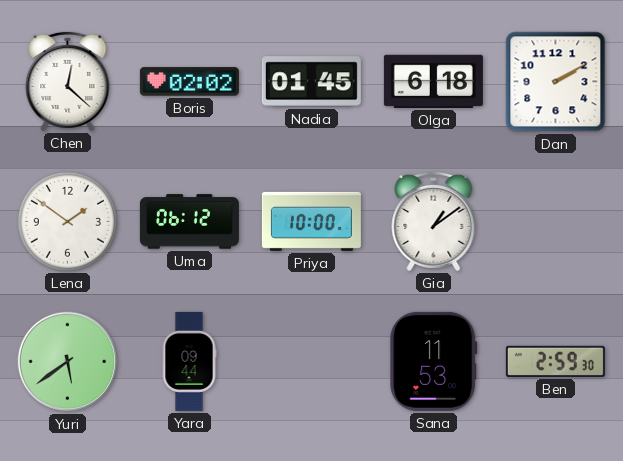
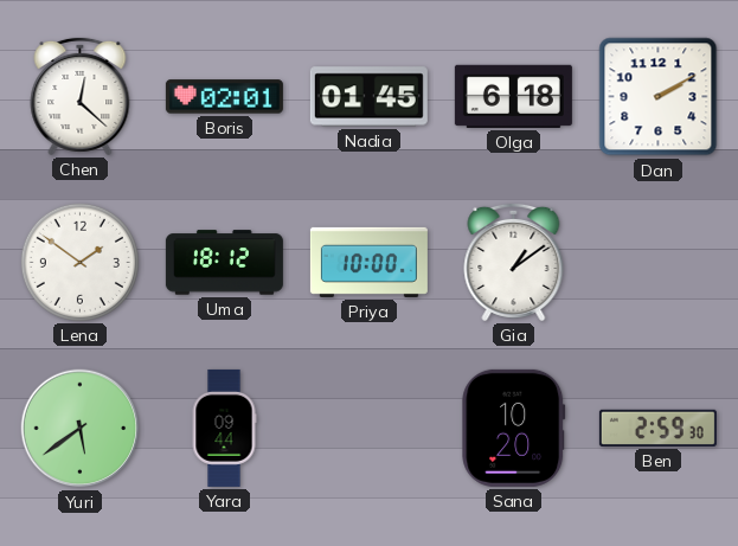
Boris: 02:02 -> 02:01 (224, 97)
Uma: 06:12 -> 18:12 (224, 263)
Sana: 11:53 -> 10:20 (514, 428)
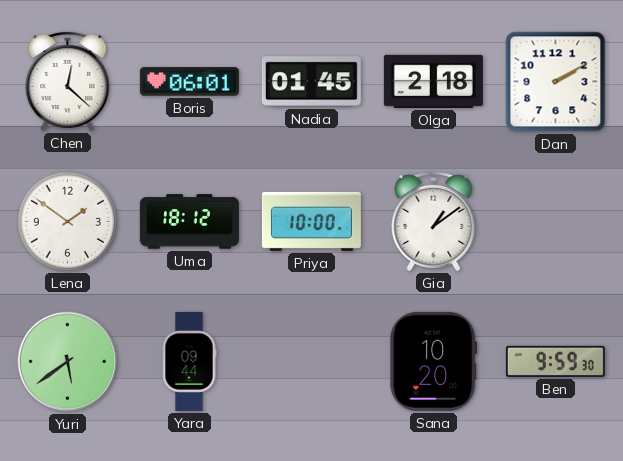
Boris: 02:01 -> 06:01 (189, 82)
Olga: 6:18 -> 2:18 (433, 81)
Ben: 2:59 -> 9:59 (555, 361)
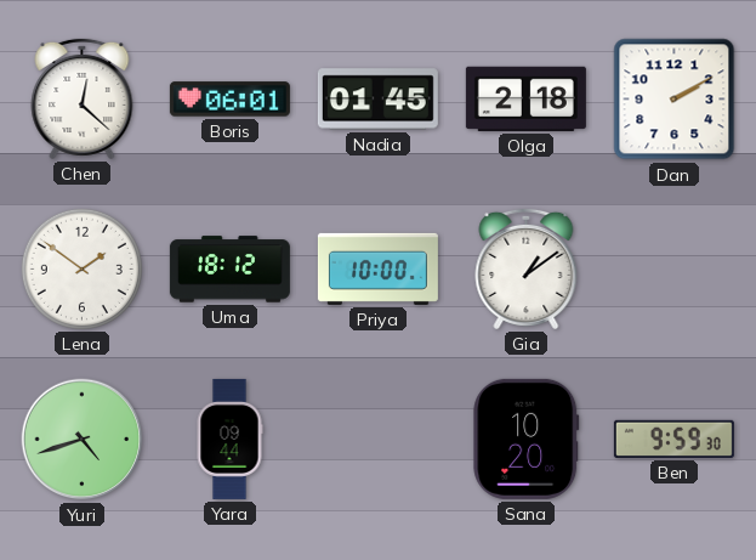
Yuri: 5:39 -> 4:42 (83, 440)
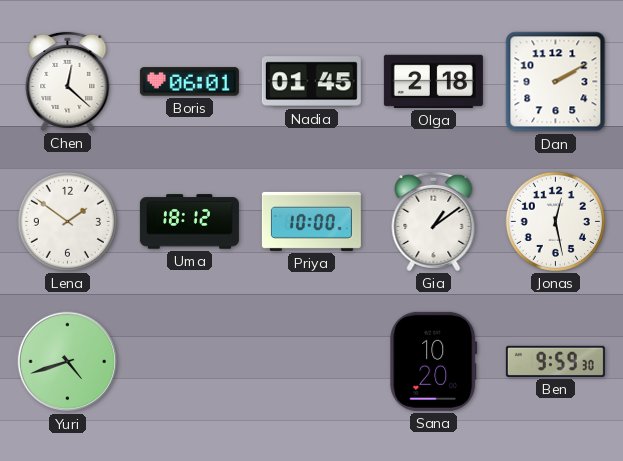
Jonas: none -> 12:28 (555, 221)
Yara: 09:44 -> none (229, 439)
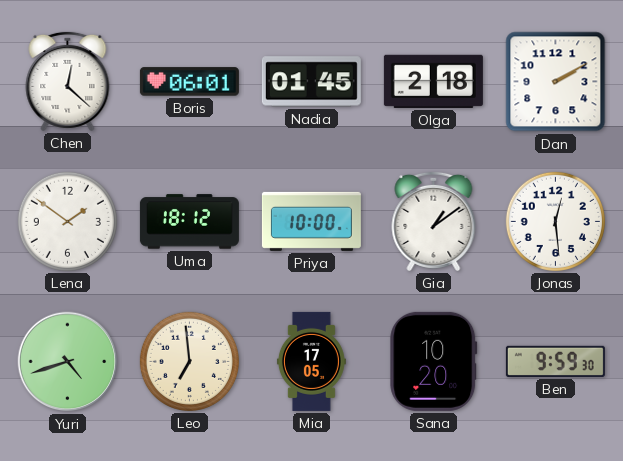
Jonas: 12:28 -> 12:29 (555, 221)
Leo: none -> 6:59 (189, 361)
Mia: none -> 17:05 (311, 361)
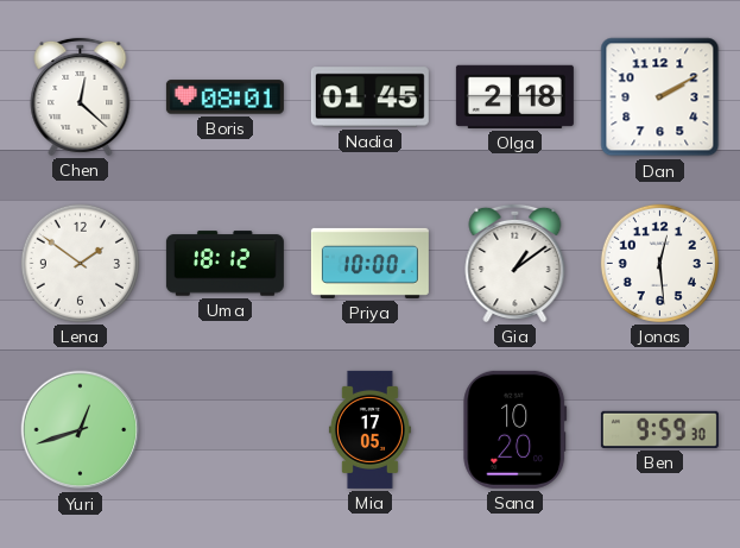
Boris: 06:01 -> 08:01 (224, 97)
Yuri: 4:42 -> 12:42 (81, 430)
Leo: 6:59 -> none (189, 361)
